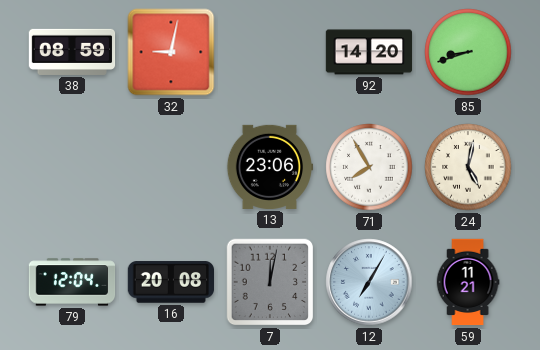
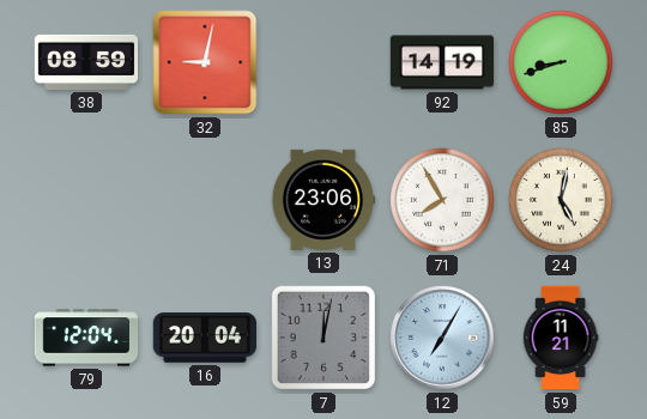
92: 14:20 -> 14:19 (442, 62)
16: 20:08 -> 20:04 (204, 338)
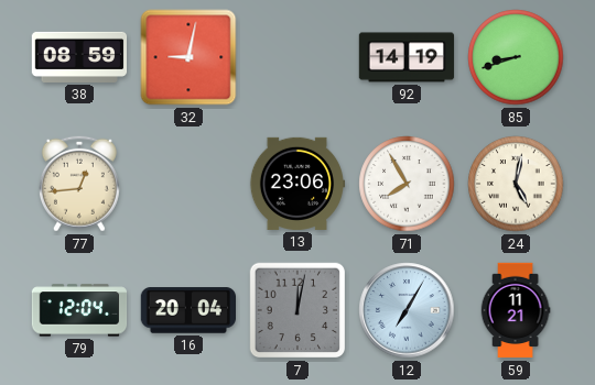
77: none -> 12:44 (79, 184)
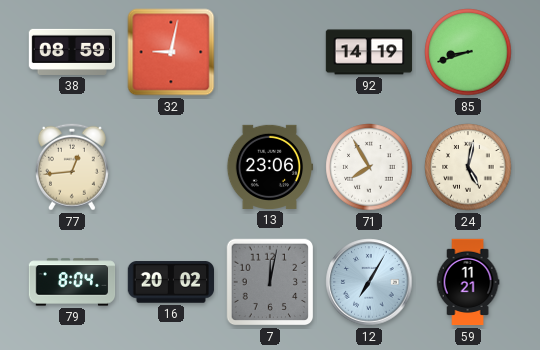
79: 12:04 -> 8:04 (72, 282)
16: 20:04 -> 20:02 (170, 282)
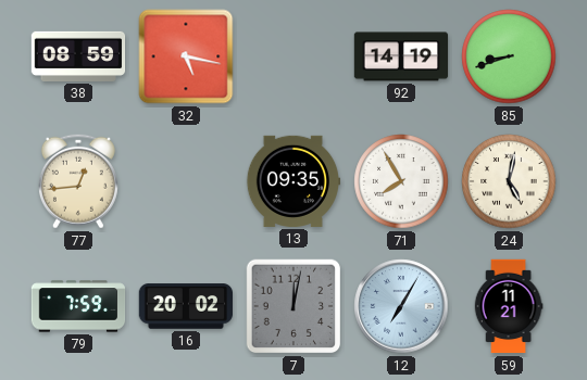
32: 9:02 -> 5:17 (186, 56)
13: 23:06 -> 09:35 (293, 181)
79: 8:04 -> 7:59 (78, 306)
